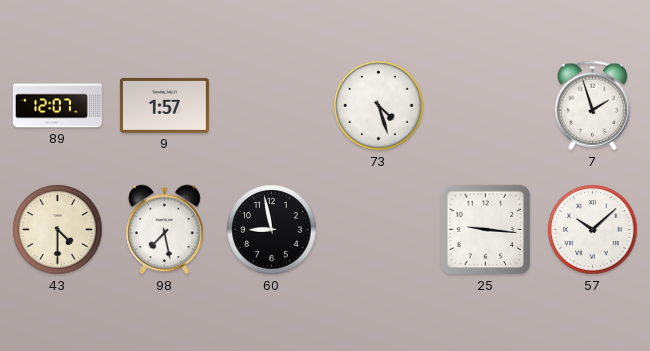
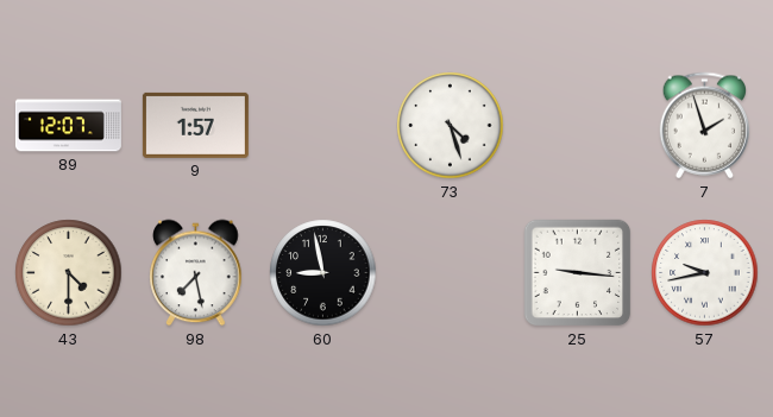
57: 10:08 -> 9:43 (705, 273)
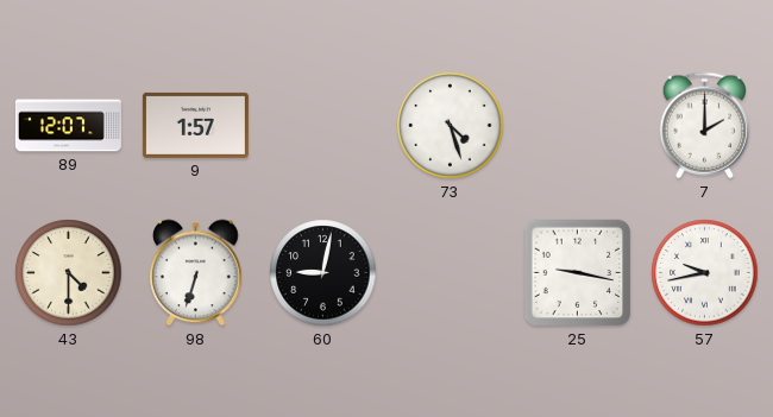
7: 1:57 -> 2:00 (704, 126)
98: 7:28 -> 6:33 (196, 273)
60: 8:58 -> 9:02 (323, 273)
25: 9:16 -> 9:17 (578, 273)
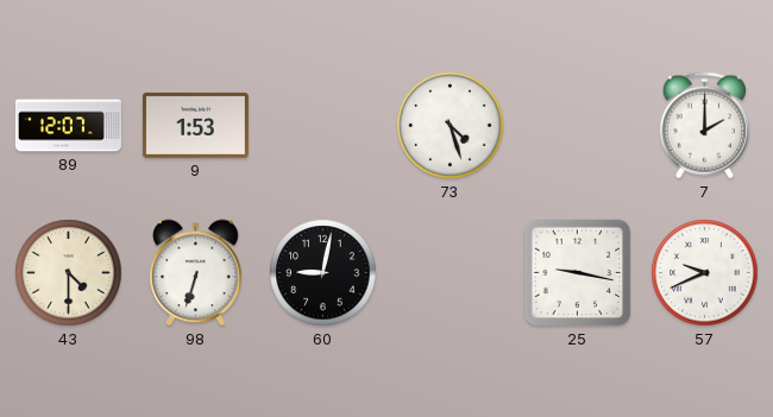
9: 1:57 -> 1:53 (195, 125)
57: 9:43 -> 9:41 (705, 273)
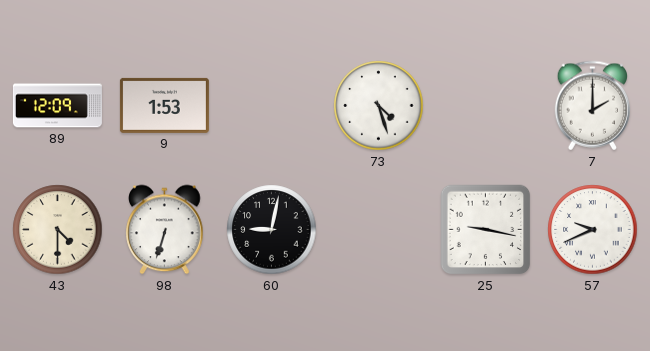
89: 12:07 -> 12:09 (57, 106)
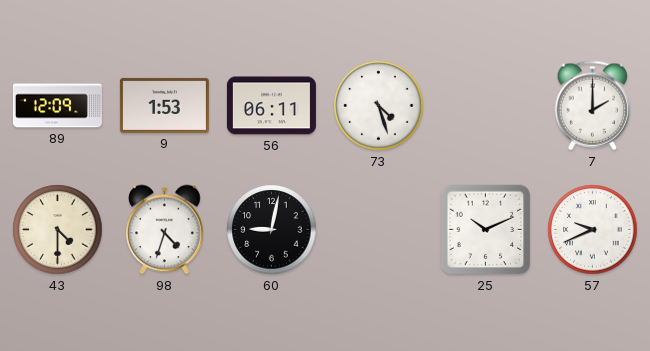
56: none -> 06:11 (271, 106)
98: 6:33 -> 4:33 (165, 230)
25: 9:17 -> 10:11 (486, 230)
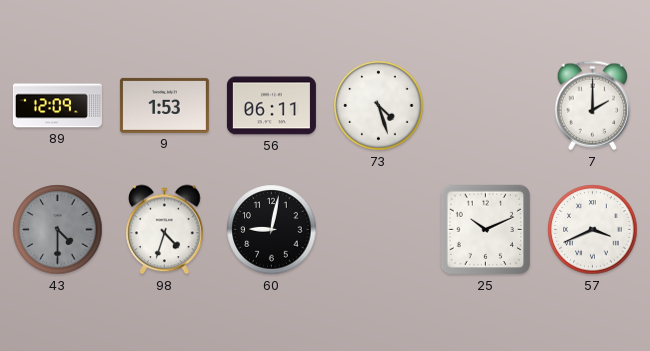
43 dial: cream -> grey (58, 230)
57: 9:41 -> 3:41 (593, 230)
